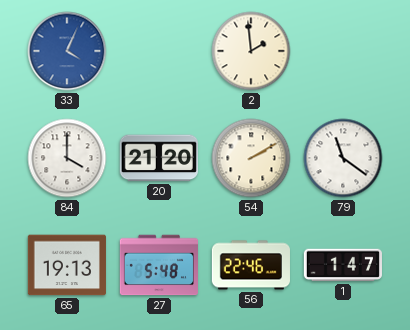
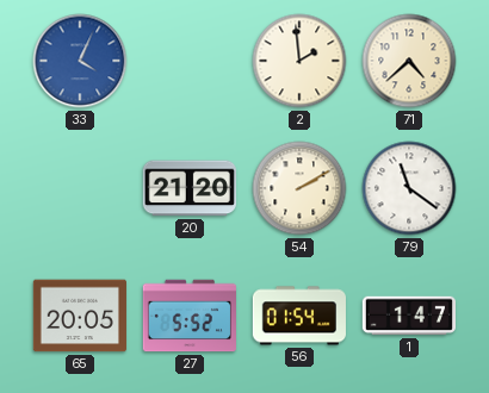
71: none -> 4:38 (409, 61)
84: 4:00 -> none (67, 158)
65: 19:13 -> 20:05 (80, 316)
27: 5:48 -> 5:52 (188, 316)
56: 22:46 -> 01:54 (299, 316)
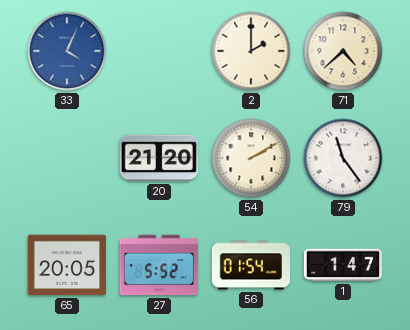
2: 1:59 -> 2:00 (251, 51)
79: 11:21 -> 11:24 (343, 158)
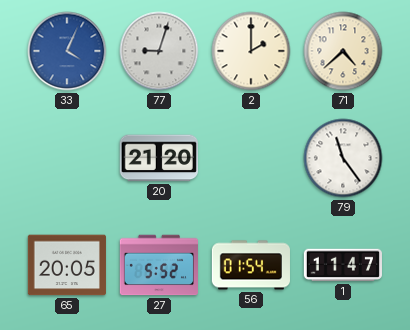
77: none -> 9:03 (159, 51)
54: 2:10 -> none (251, 158)
1: 1:47 -> 11:47 (343, 265)
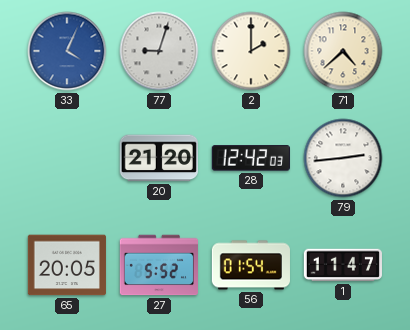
28: none -> 12:42 (251, 158)
79: 11:24 -> 2:44 (343, 158)
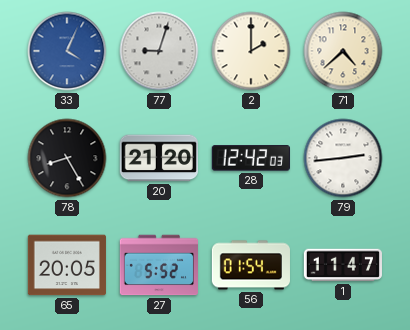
78: none -> 8:25 (67, 158)
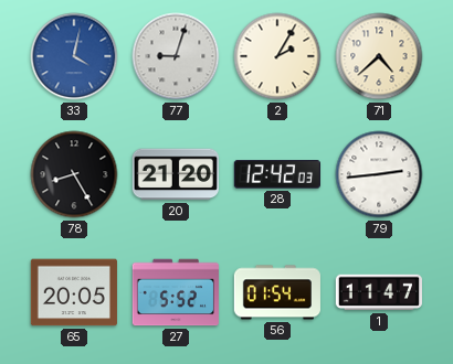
33: 4:04 -> 4:02 (74, 56)
2: 2:00 -> 2:05 (277, 56)
